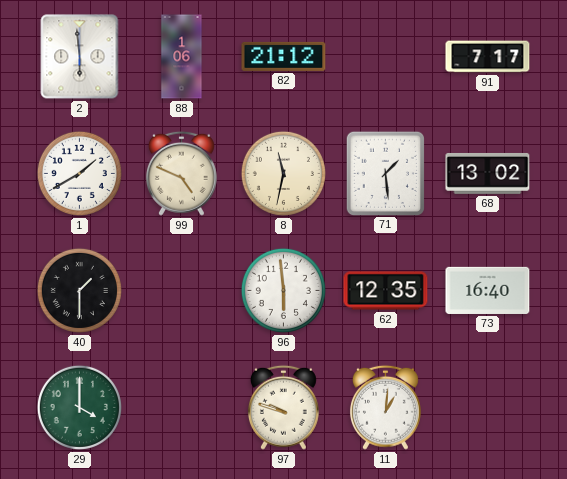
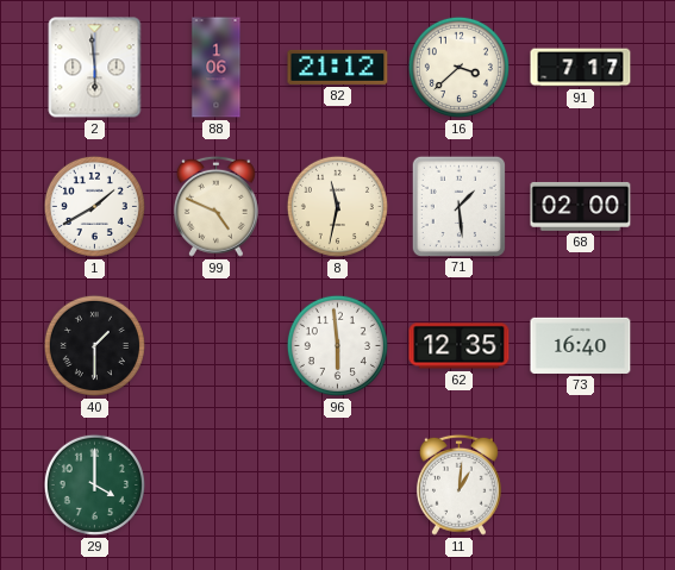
16: none -> 3:38 (458, 67)
68: 13:02 -> 02:00 (581, 206)
97: 9:48 -> none (283, 407)
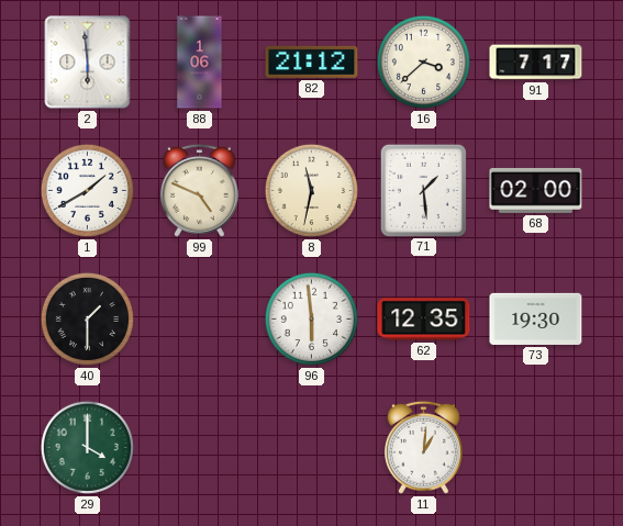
73: 16:40 -> 19:30 (536, 318)
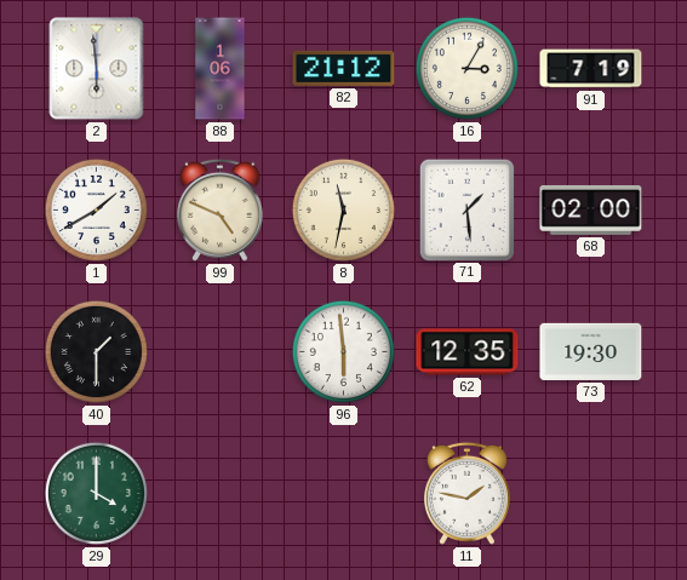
16: 3:38 -> 3:05 (466, 68)
91: 7:17 -> 7:19 (591, 69)
11: 1:01 -> 1:47 (466, 493)
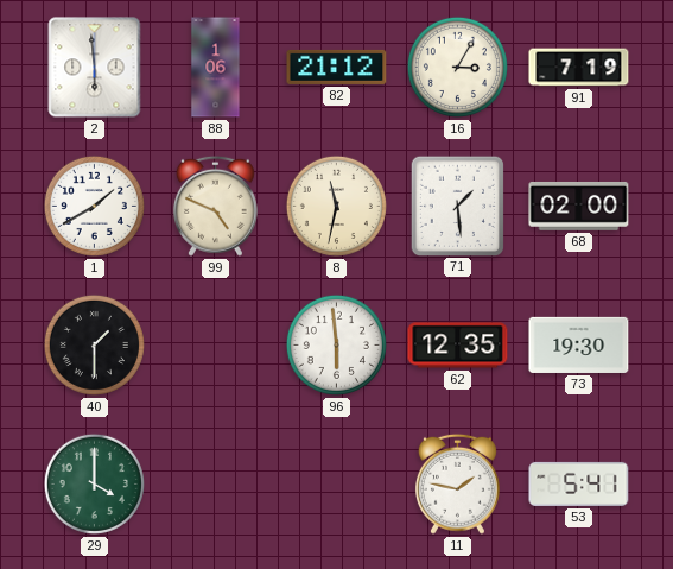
53: none -> 5:41 (579, 483)
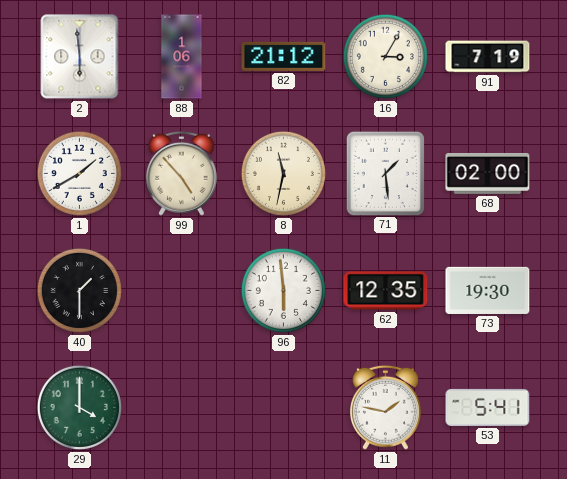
99: 4:49 -> 4:53 (181, 173)
